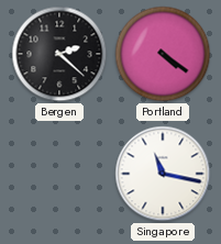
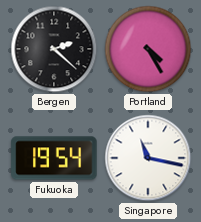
Portland: 4:21 -> 4:25 (148, 49)
Fukuoka: none -> 19:54 (54, 158)
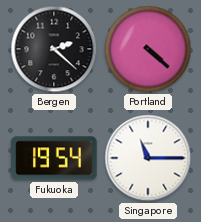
Portland: 4:25 -> 4:22 (148, 49)
Singapore: 11:17 -> 11:15 (148, 158)
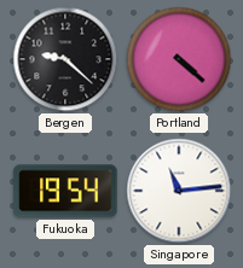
Bergen: 2:22 -> 9:22 (65, 59)
Singapore: 11:15 -> 11:14 (179, 191)
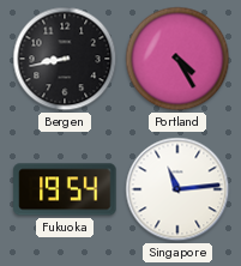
Bergen: 9:22 -> 8:43 (65, 59)
Portland: 4:22 -> 4:25 (177, 59)
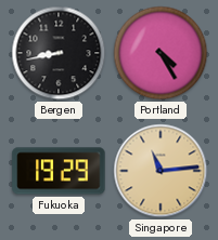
Fukuoka: 19:54 -> 19:29 (59, 171)
Singapore dial: white -> champagne (161, 171)
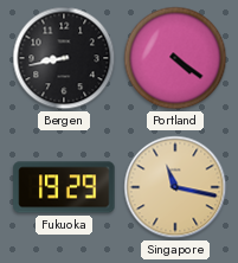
Portland: 4:25 -> 4:21 (175, 58)
Singapore: 11:14 -> 11:17 (175, 187)
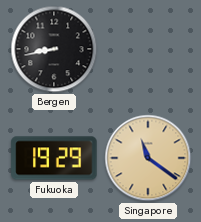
Portland: 4:21 -> none (175, 58)
Singapore: 11:17 -> 11:21 (148, 158)
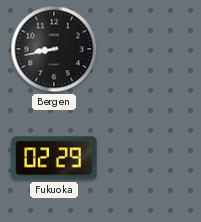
Fukuoka: 19:29 -> 02:29 (54, 158)
Singapore: 11:21 -> none (148, 158)
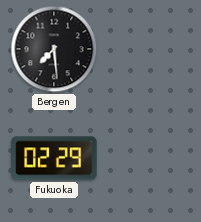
Bergen: 8:43 -> 7:29 (54, 49)
